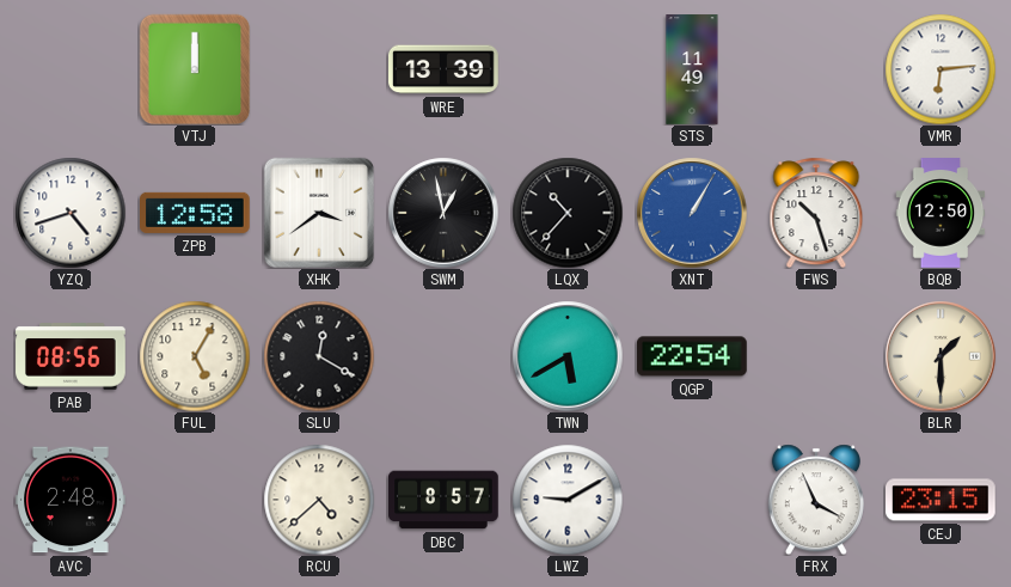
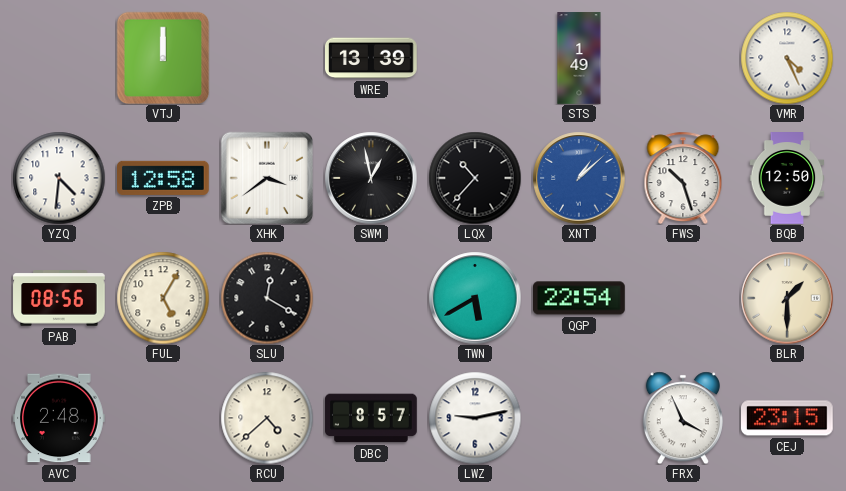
STS: 11:49 -> 1:49 (579, 58)
VMR: 6:14 -> 4:26 (787, 58)
YZQ: 4:42 -> 4:31 (59, 178)
XNT: 1:05 -> 1:08 (579, 178)
LWZ: 9:10 -> 9:13 (475, 418)
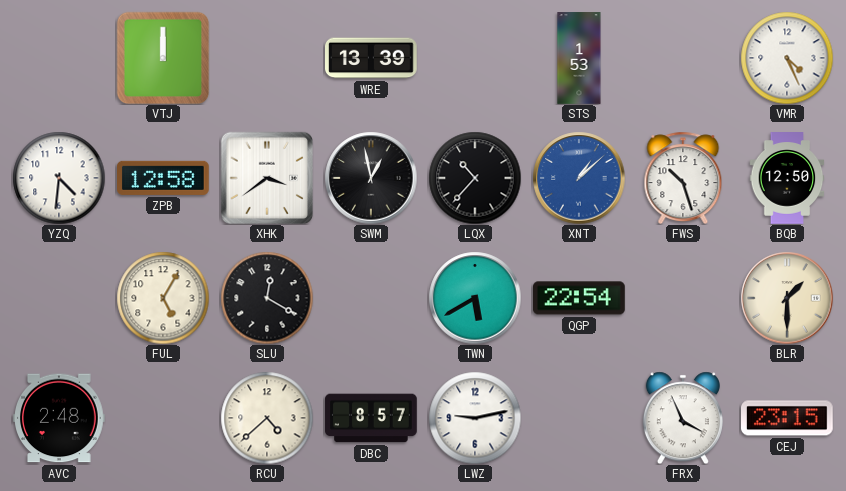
STS: 1:49 -> 1:53 (579, 58)
PAB: 08:56 -> none (59, 298)
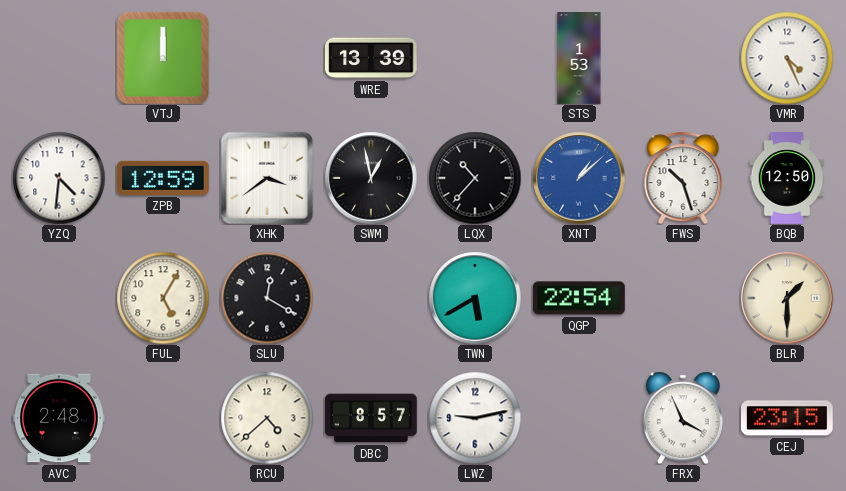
ZPB: 12:58 -> 12:59 (164, 178)
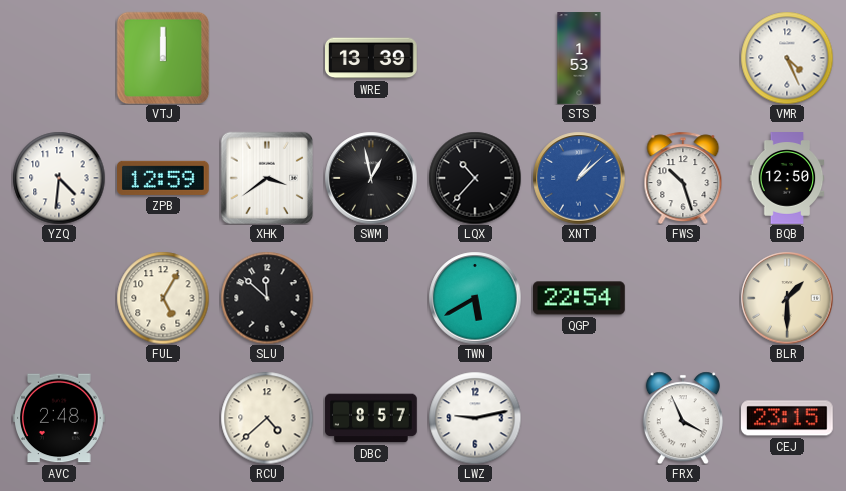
SLU: 12:20 -> 11:52 (267, 298)
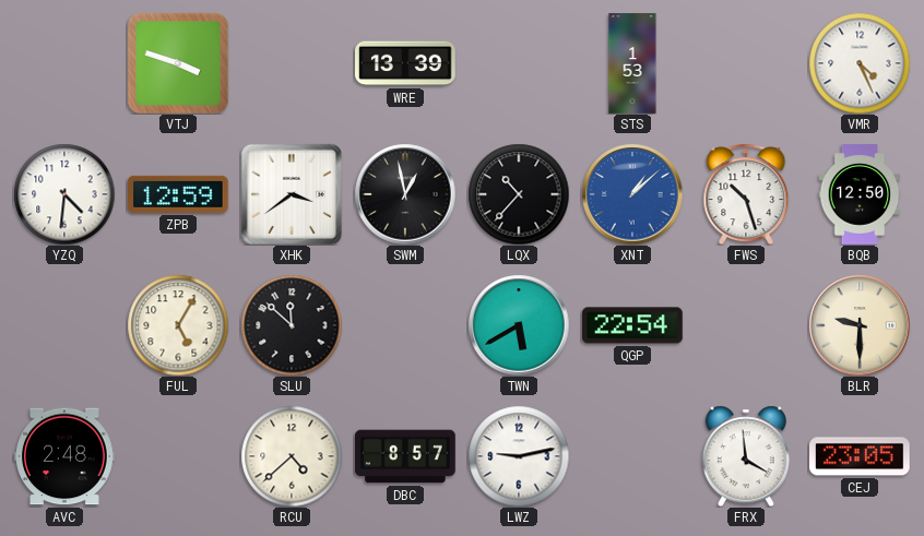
VTJ: 12:00 -> 3:48 (178, 63)
BLR: 1:30 -> 9:30 (860, 325)
FRX: 3:56 -> 3:59 (746, 456)
CEJ: 23:15 -> 23:05 (861, 456)
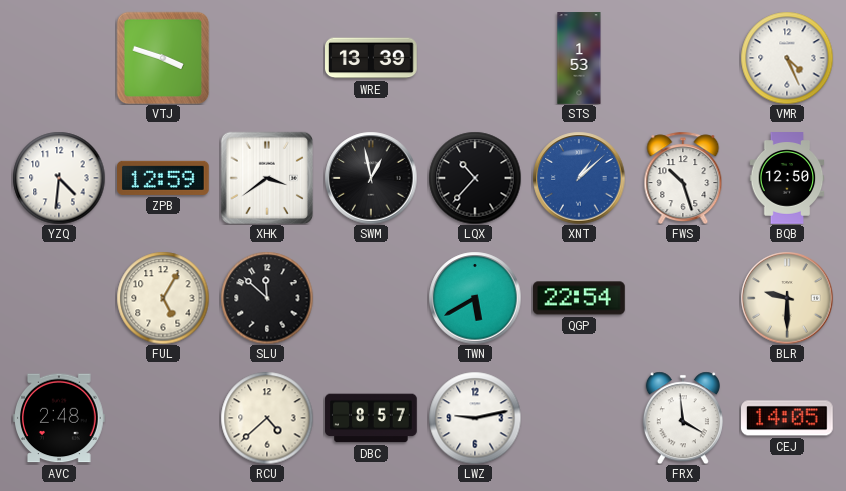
CEJ: 23:05 -> 14:05 (788, 418)
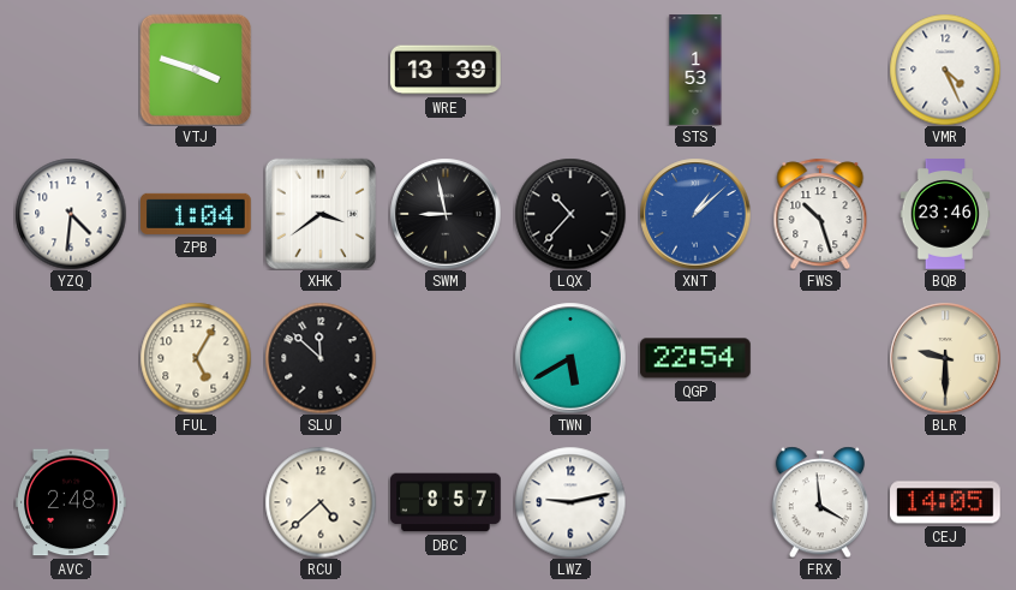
ZPB: 12:59 -> 1:04 (197, 214)
SWM: 12:58 -> 8:58 (446, 214)
BQB: 12:50 -> 23:46 (945, 214)
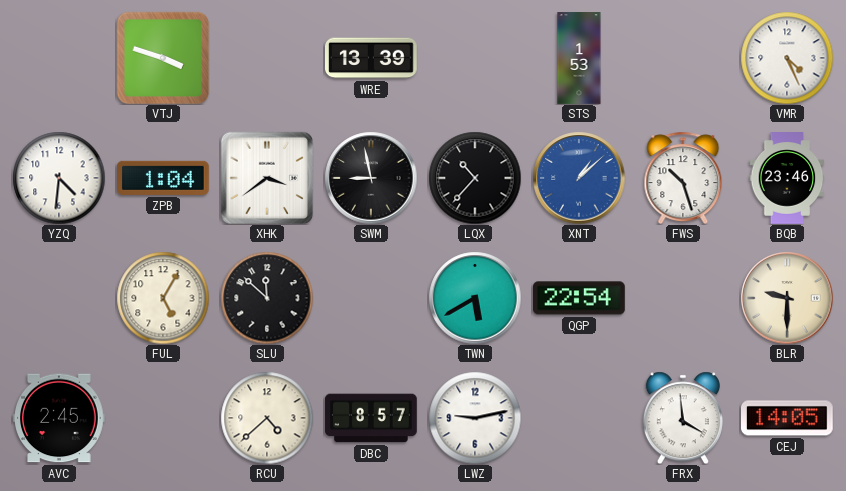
AVC: 2:48 -> 2:45 (59, 418)
